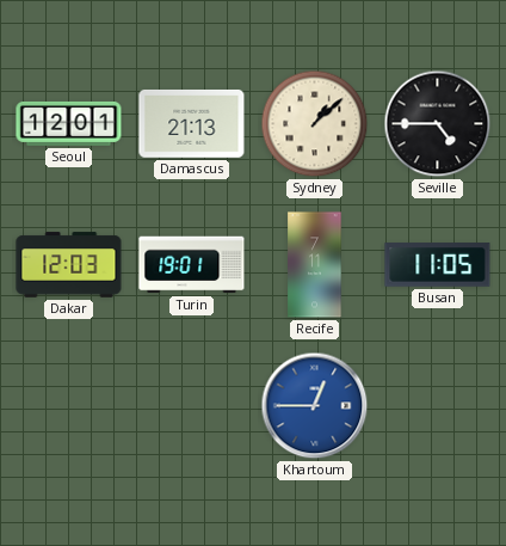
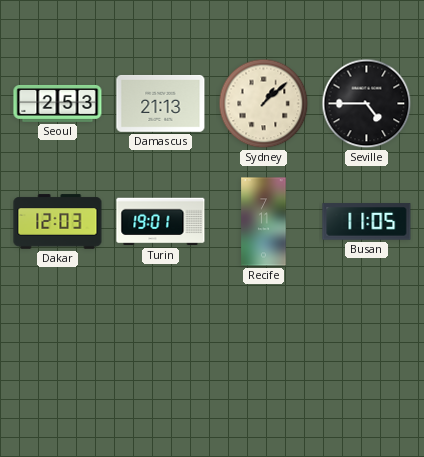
Seoul: 12:01 -> 2:53 (58, 103)
Khartoum: 12:45 -> none (315, 406)
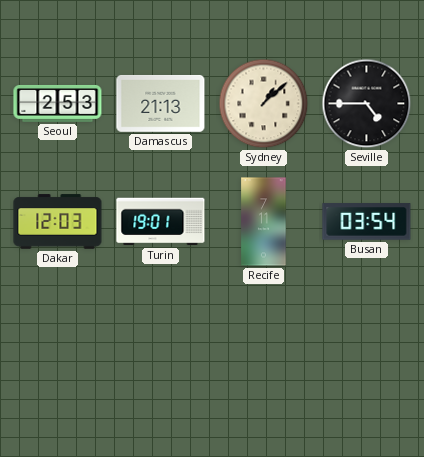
Busan: 11:05 -> 03:54 (367, 222)
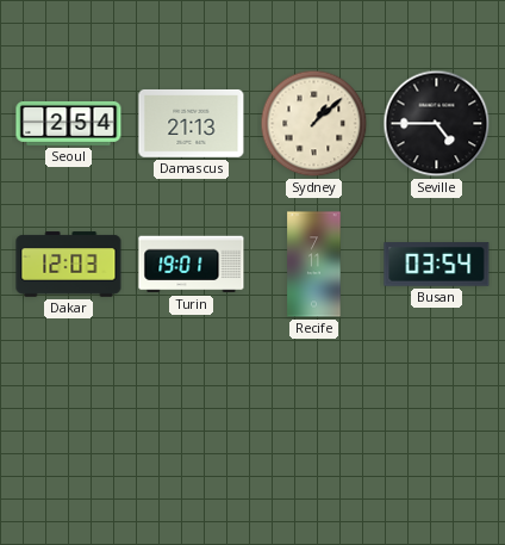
Seoul: 2:53 -> 2:54 (69, 123)
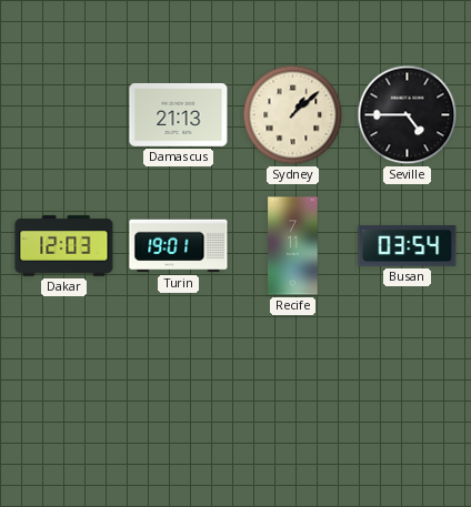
Seoul: 2:54 -> none (69, 123)
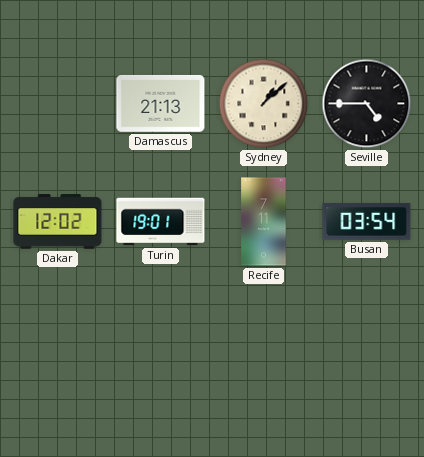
Dakar: 12:03 -> 12:02 (58, 222)
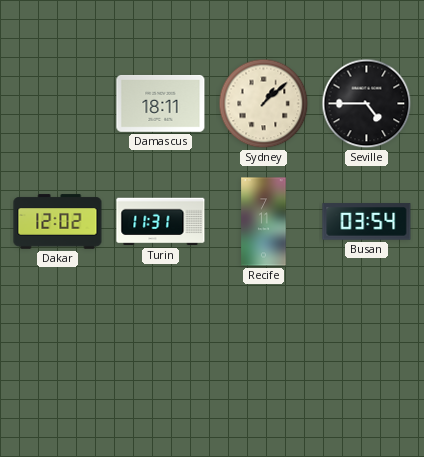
Damascus: 21:13 -> 18:11 (161, 103)
Turin: 19:01 -> 11:31 (161, 222)
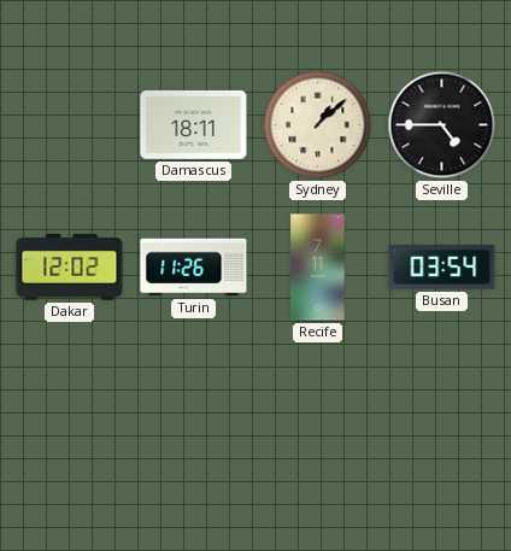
Turin: 11:31 -> 11:26 (194, 268)
